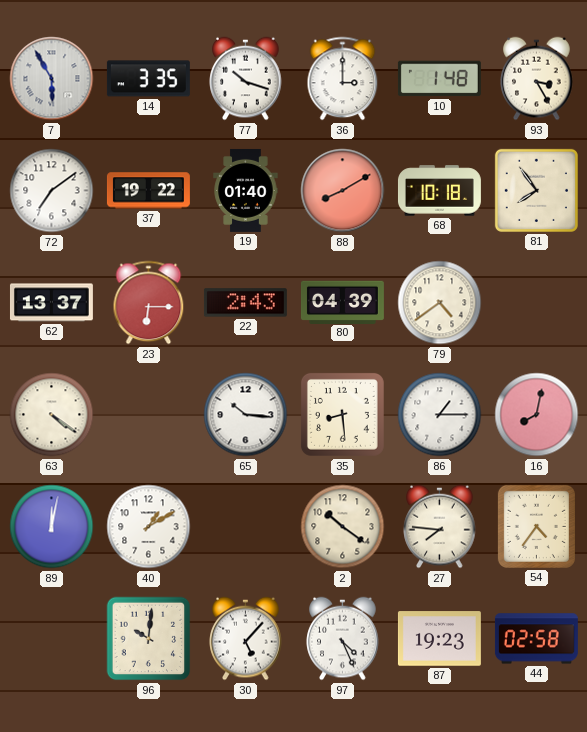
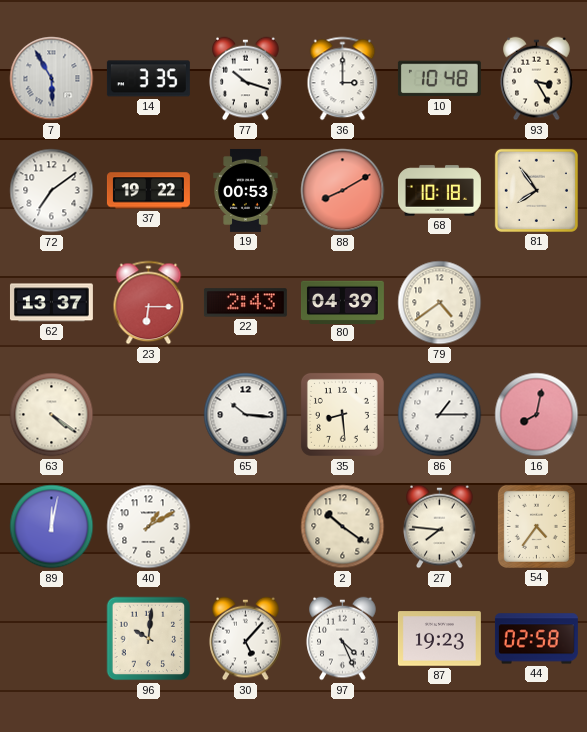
10: 1:48 -> 10:48 (439, 79)
19: 01:40 -> 00:53 (246, 190)
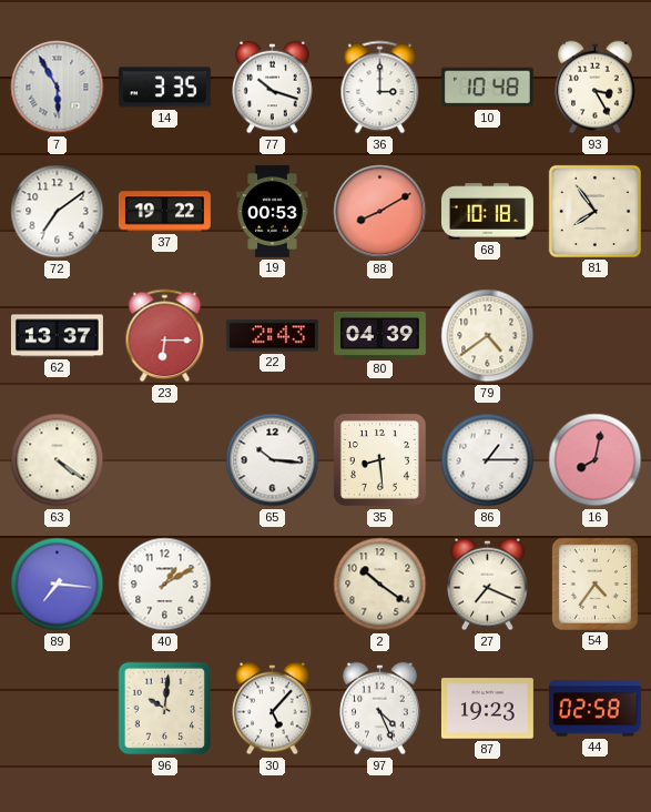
89: 12:02 -> 7:16 (58, 585)
27: 7:46 -> 7:19 (488, 585)
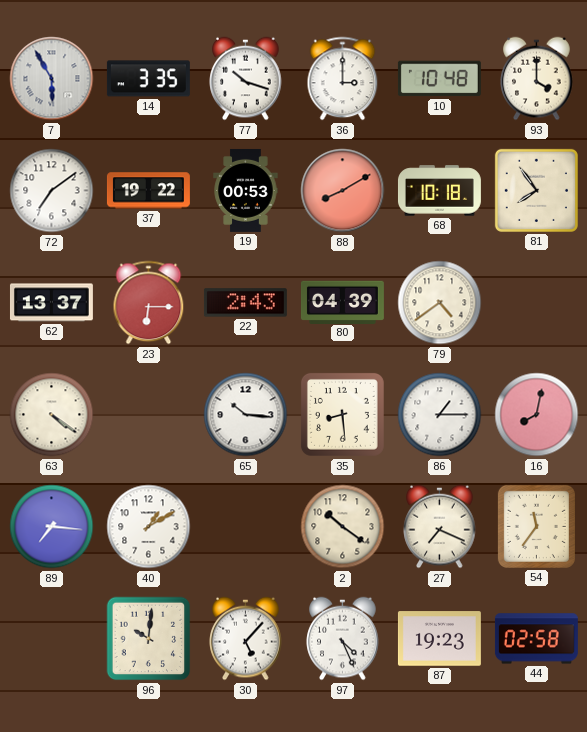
93: 3:25 -> 4:00 (537, 79)
54: 4:36 -> 11:36 (536, 526)
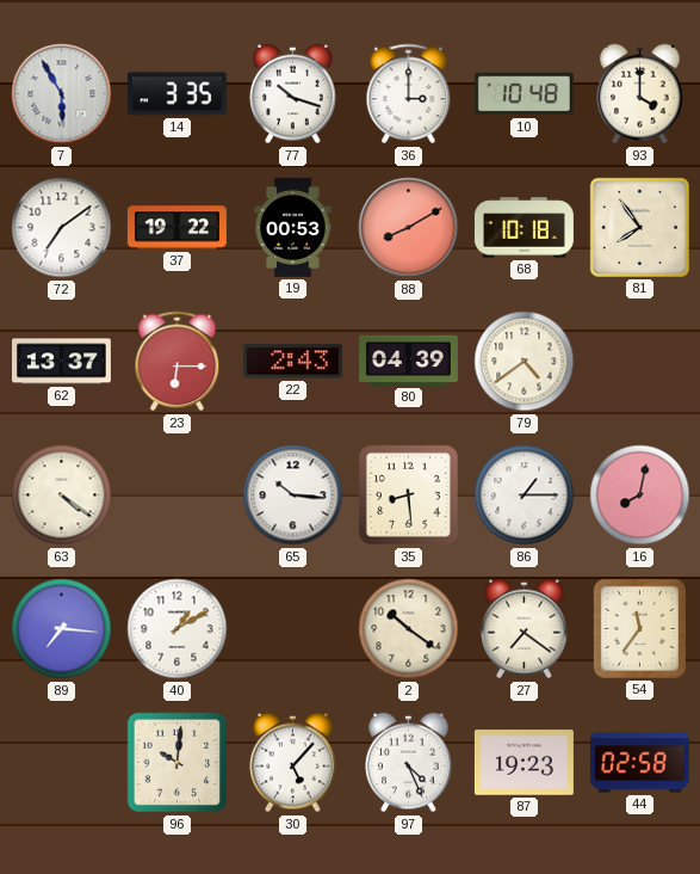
27: 7:19 -> 7:21 (525, 629)
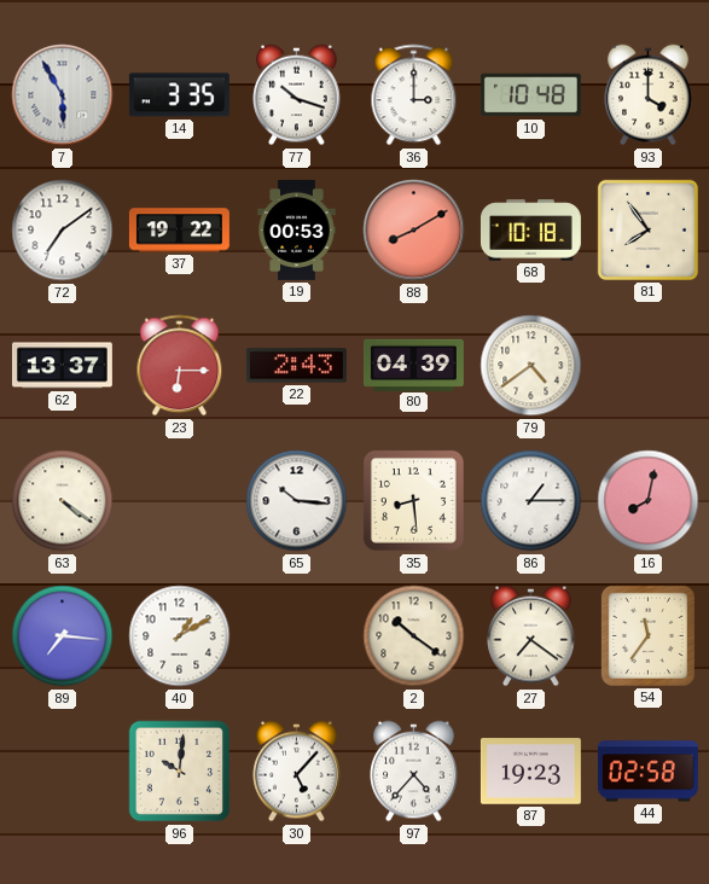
97: 4:26 -> 4:37 (414, 772)
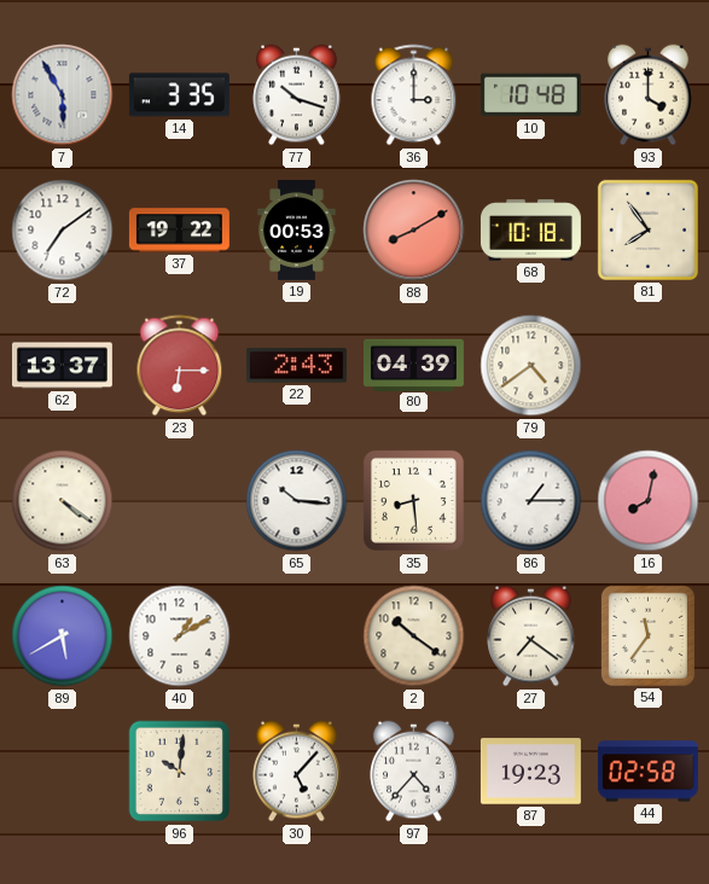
89: 7:16 -> 5:40 (63, 636)
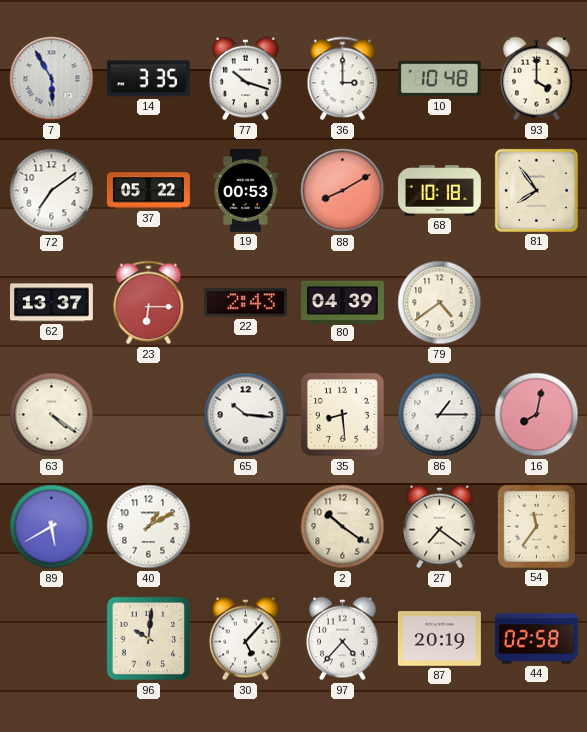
37: 19:22 -> 05:22 (148, 191)
87: 19:23 -> 20:19 (439, 639)
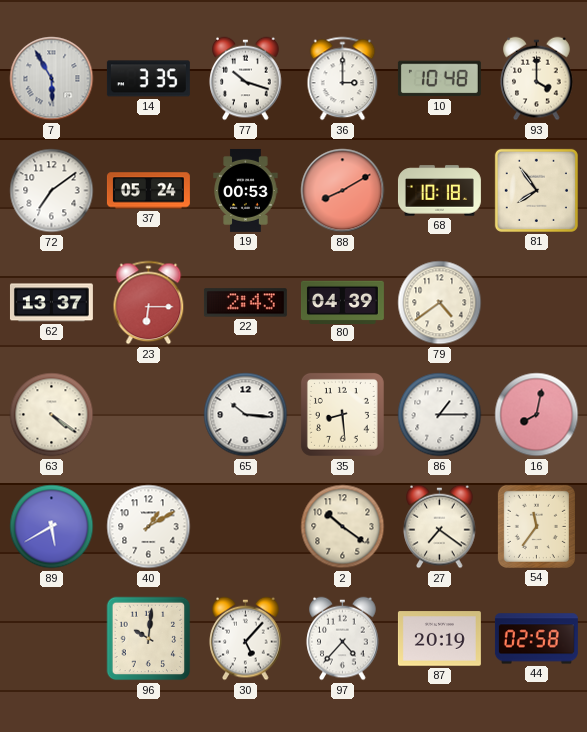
37: 05:22 -> 05:24 (148, 191)
